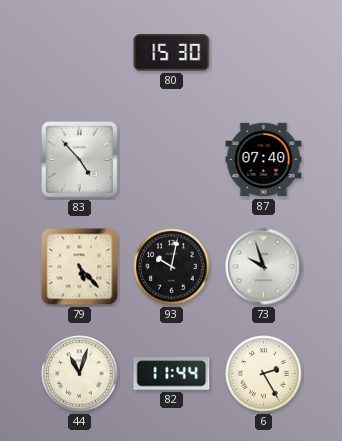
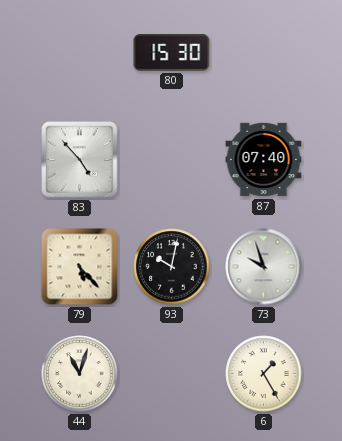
82: 11:44 -> none (172, 374)
6: 2:25 -> 1:25 (264, 374)
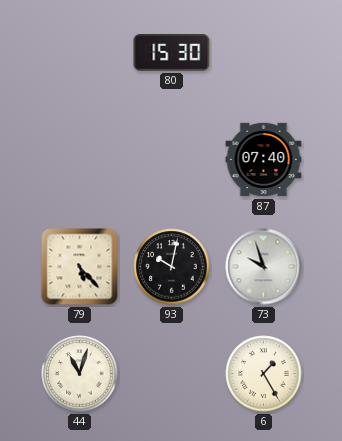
83: 4:53 -> none (80, 160)
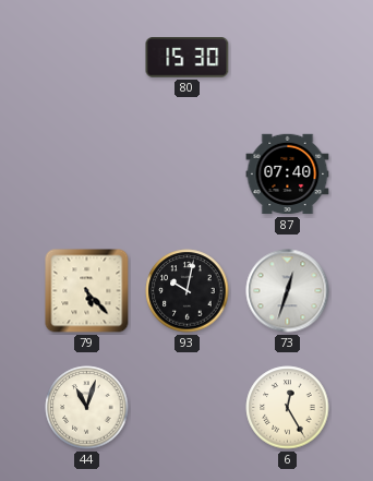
73: 9:57 -> 12:33 (288, 291)
6: 1:25 -> 12:25 (288, 408)
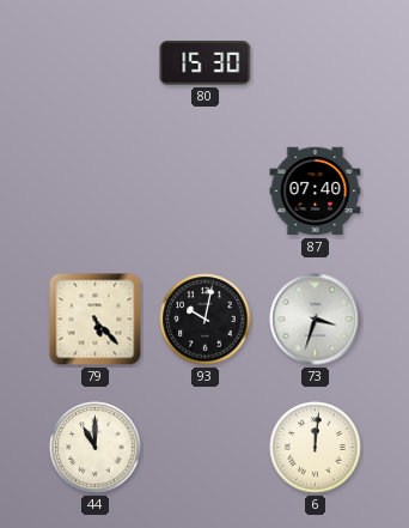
73: 12:33 -> 3:33 (316, 320)
44: 11:03 -> 11:00 (96, 448)
6: 12:25 -> 12:01 (316, 448)
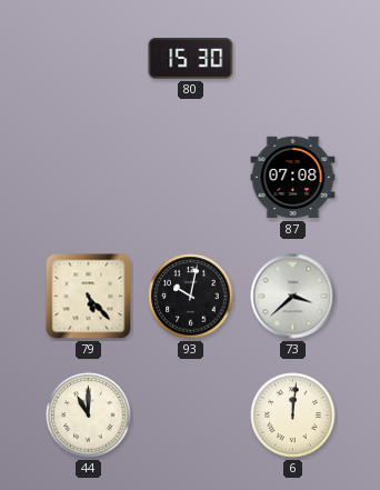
87: 07:40 -> 07:08 (293, 178)
73: 3:33 -> 3:38 (293, 297)
